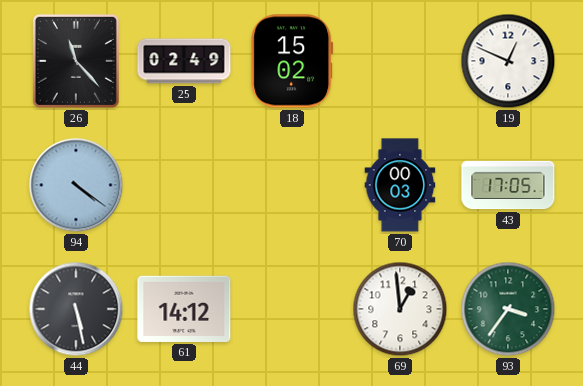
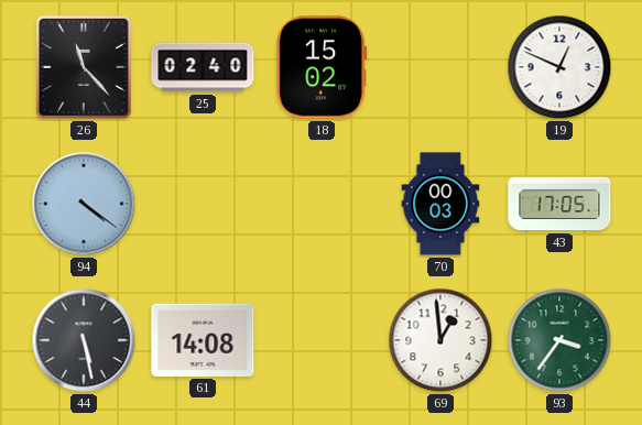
25: 02:49 -> 02:40 (203, 67)
61: 14:12 -> 14:08 (203, 340)
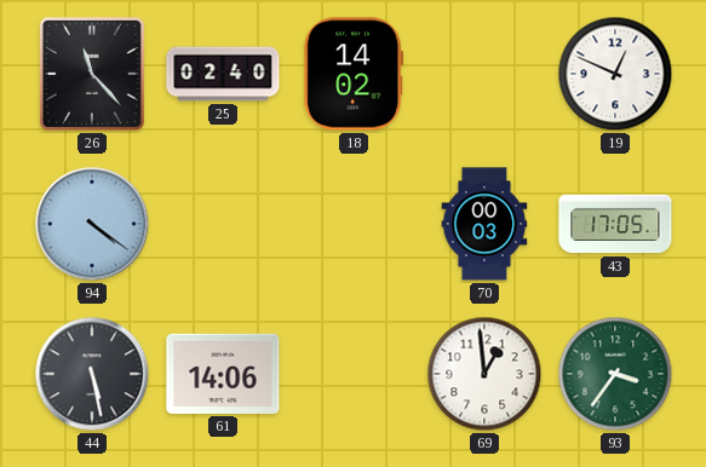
18: 15:02 -> 14:02 (354, 74)
61: 14:08 -> 14:06 (223, 374)
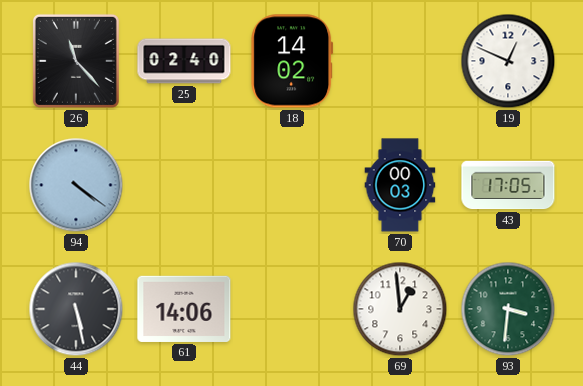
93: 3:36 -> 3:31 (508, 309)
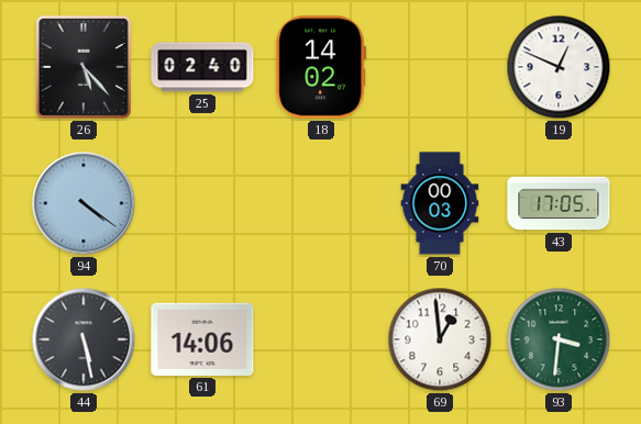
26: 11:23 -> 5:23 (84, 67)
